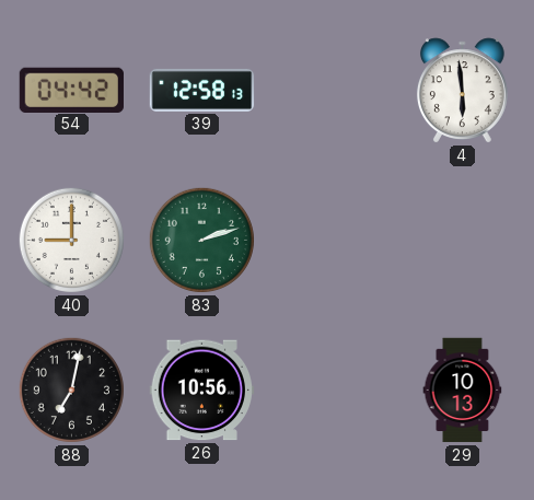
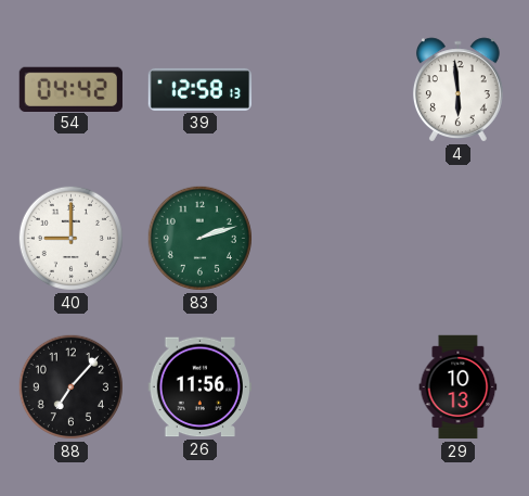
88: 7:02 -> 7:07 (70, 386)
26: 10:56 -> 11:56 (199, 387)
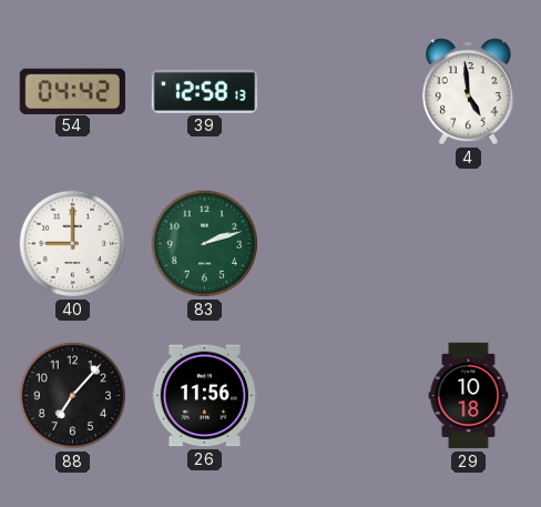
4: 5:59 -> 4:59 (468, 92)
29: 10:13 -> 10:18 (469, 396)
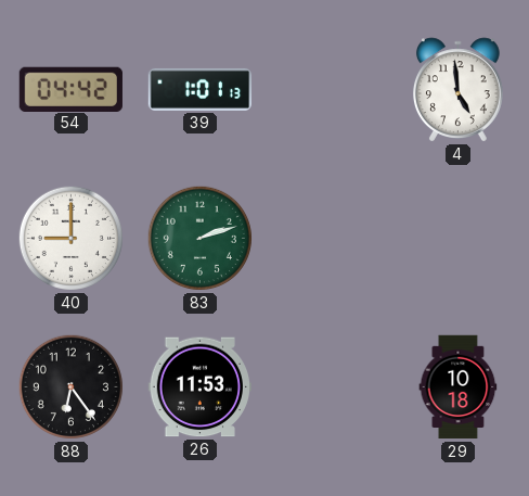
39: 12:58 -> 1:01 (201, 89)
88: 7:07 -> 6:24 (70, 386)
26: 11:56 -> 11:53 (199, 387)
